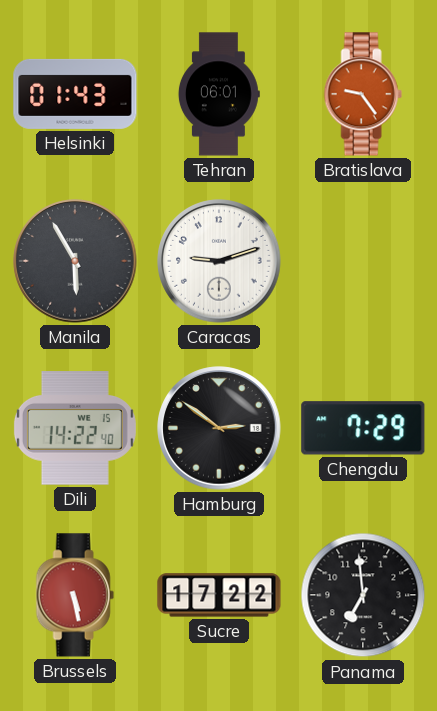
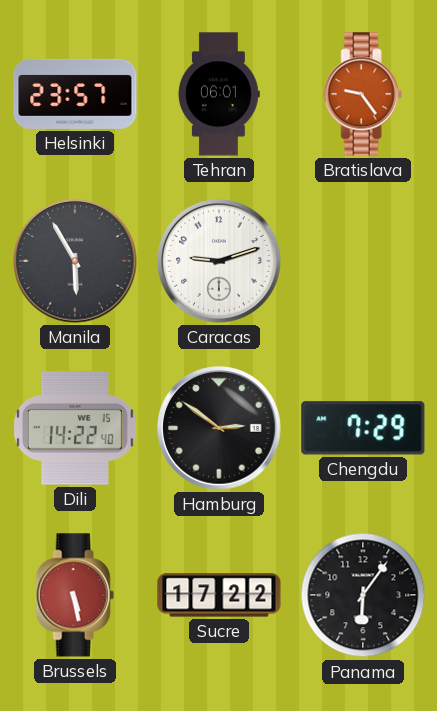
Helsinki: 01:43 -> 23:57 (75, 94)
Panama: 6:59 -> 6:06 (363, 595)
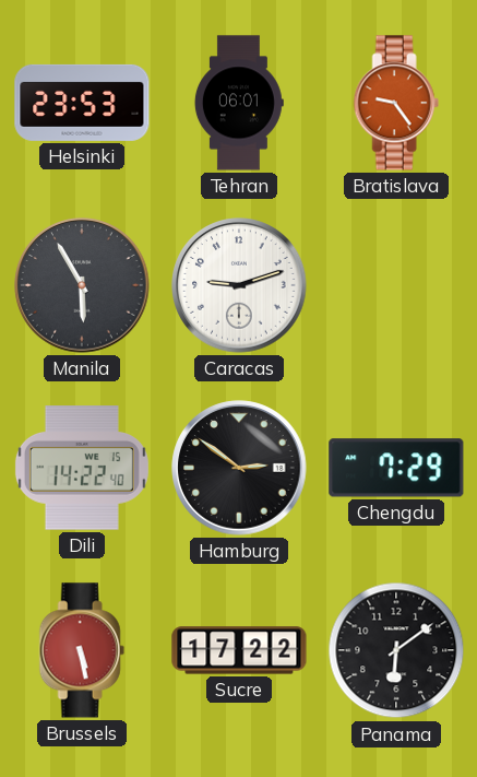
Helsinki: 23:57 -> 23:53 (82, 103)
Panama: 6:06 -> 6:09 (396, 650)
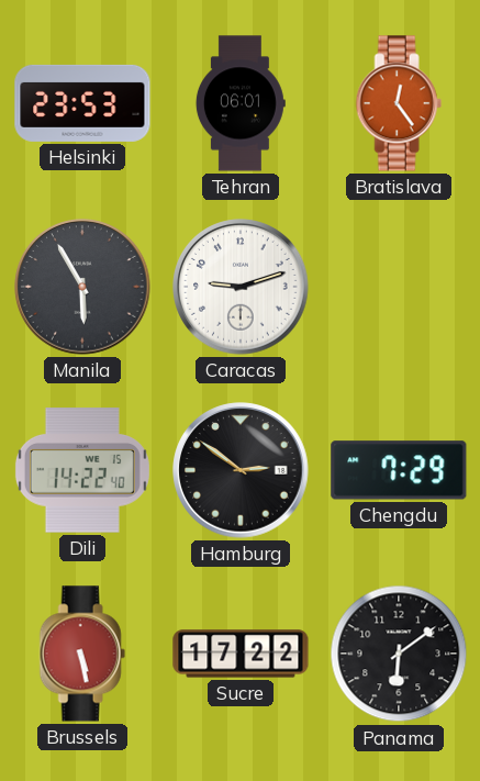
Bratislava: 9:24 -> 12:24 (399, 103)
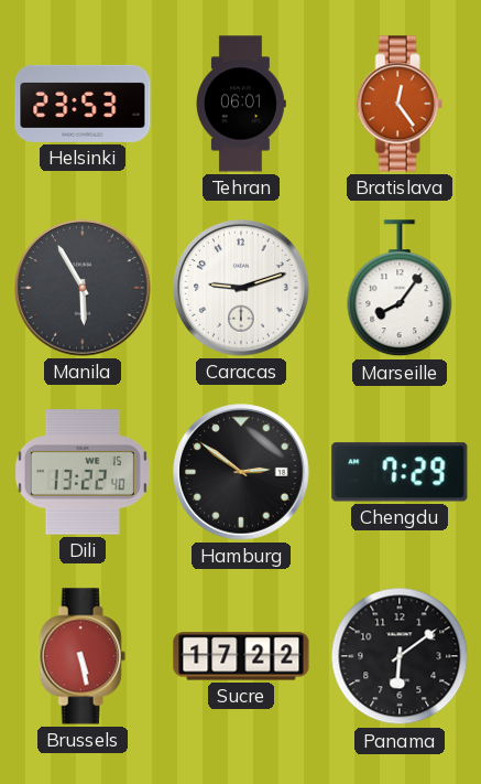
Marseille: none -> 8:06 (400, 289)
Dili: 14:22 -> 13:22 (83, 472)
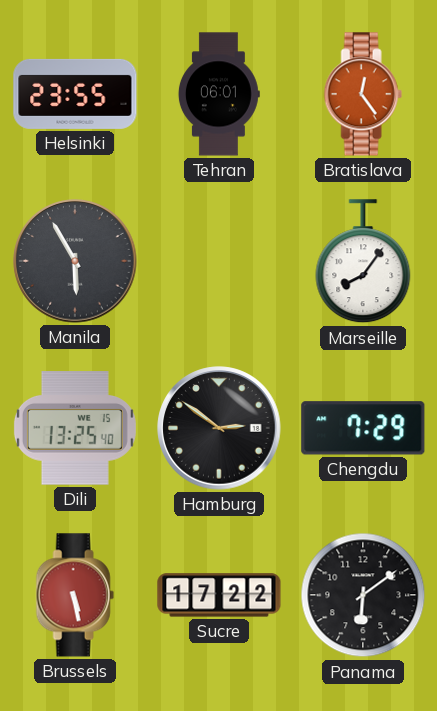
Helsinki: 23:53 -> 23:55 (75, 94)
Caracas: 9:12 -> none (241, 288)
Dili: 13:22 -> 13:25 (75, 428)
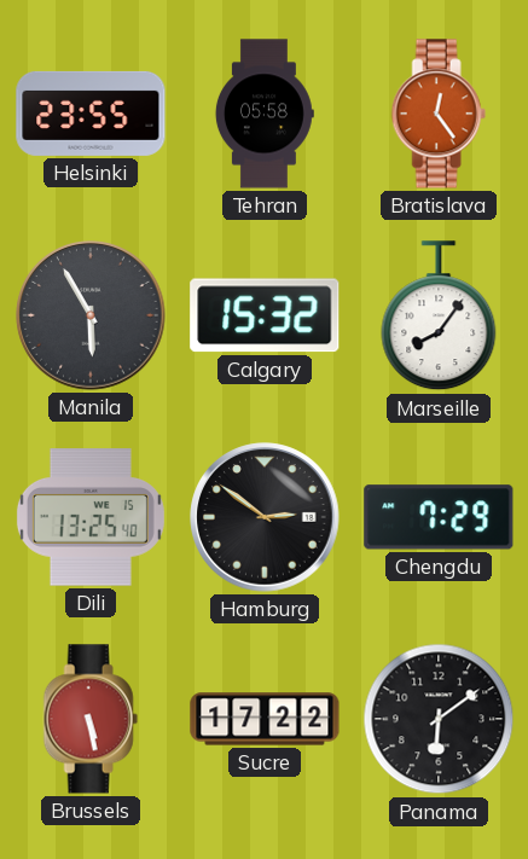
Tehran: 06:01 -> 05:58 (265, 114)
Calgary: none -> 15:32 (265, 315)
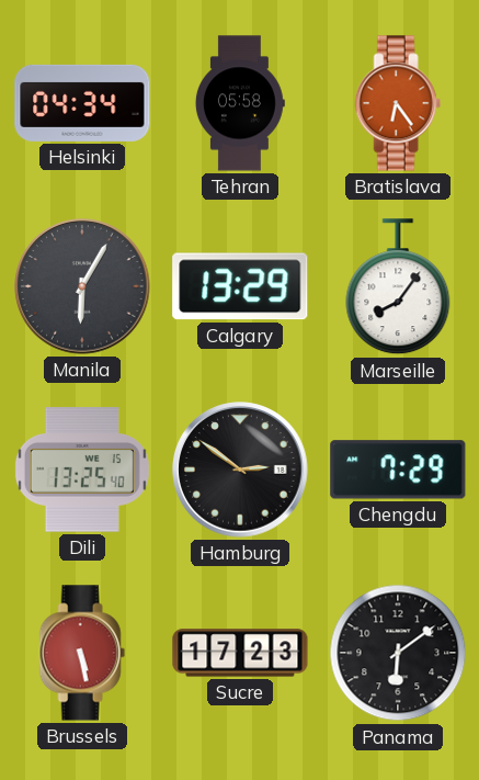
Helsinki: 23:55 -> 04:34 (82, 103)
Bratislava: 12:24 -> 6:24 (398, 103)
Manila: 5:55 -> 6:05 (82, 286)
Calgary: 15:32 -> 13:29 (240, 286)
Sucre: 17:22 -> 17:23 (240, 653)
